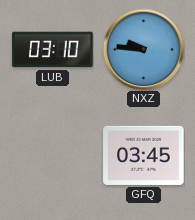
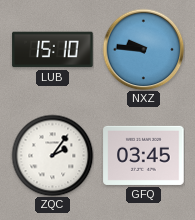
LUB: 03:10 -> 15:10 (53, 50)
ZQC: none -> 2:06 (52, 155)
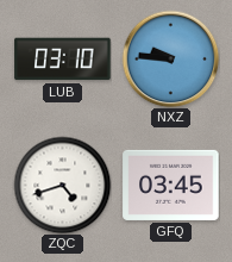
LUB: 15:10 -> 03:10 (63, 60)
ZQC: 2:06 -> 4:42 (62, 185)
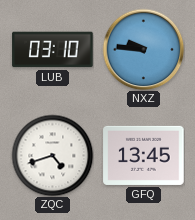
GFQ: 03:45 -> 13:45 (144, 155)
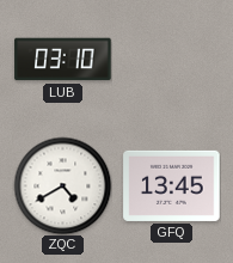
NXZ: 9:46 -> none (143, 49)
ZQC: 4:42 -> 4:40 (62, 185)
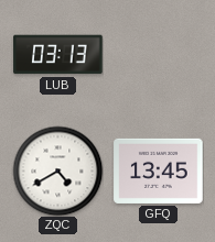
LUB: 03:10 -> 03:13 (58, 55)
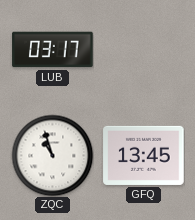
LUB: 03:13 -> 03:17 (53, 50)
ZQC: 4:40 -> 10:57 (52, 155)
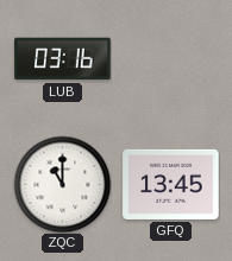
LUB: 03:17 -> 03:16 (63, 59)
ZQC: 10:57 -> 11:00 (62, 184)
